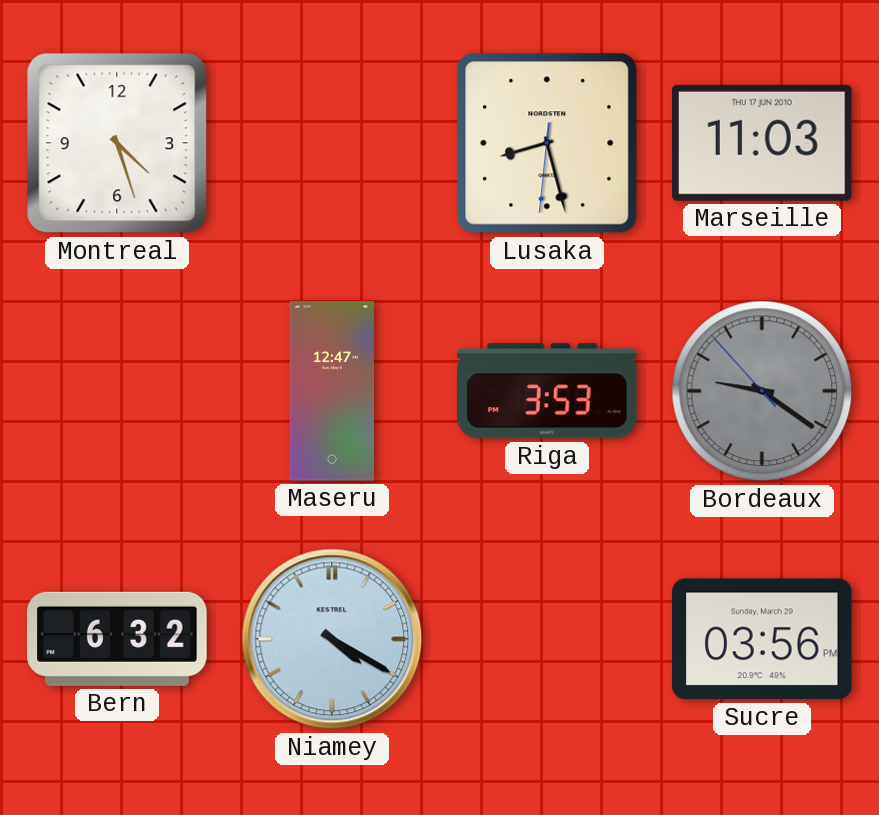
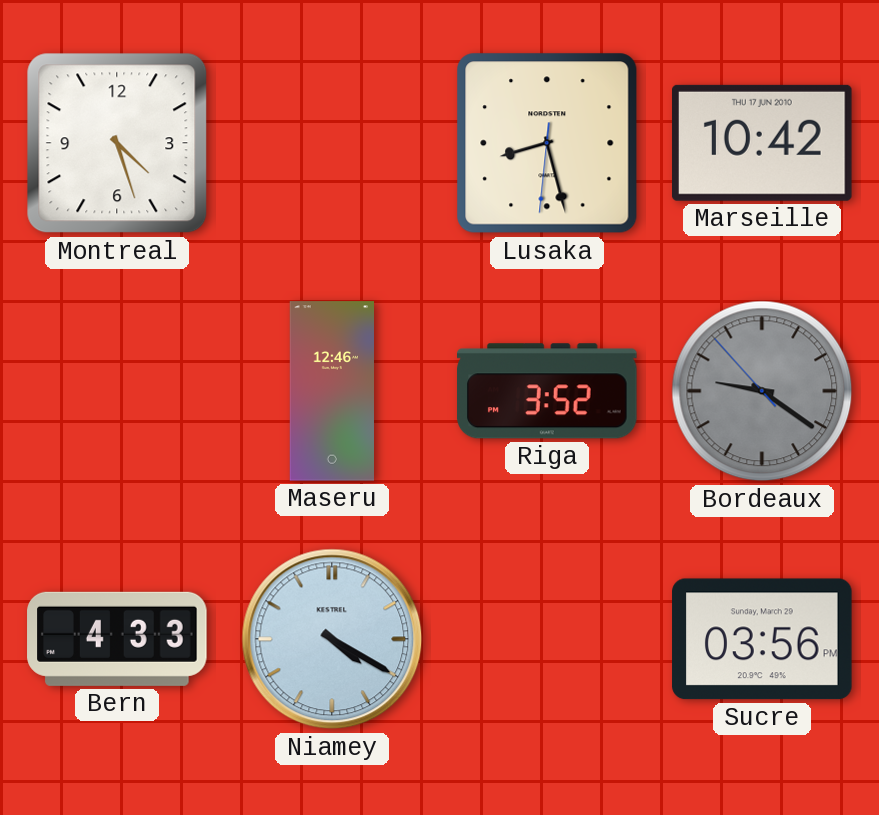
Marseille: 11:03 -> 10:42 (763, 143)
Maseru: 12:47 -> 12:46 (331, 391)
Riga: 3:53 -> 3:52 (547, 391)
Bern: 6:32 -> 4:33 (117, 639)
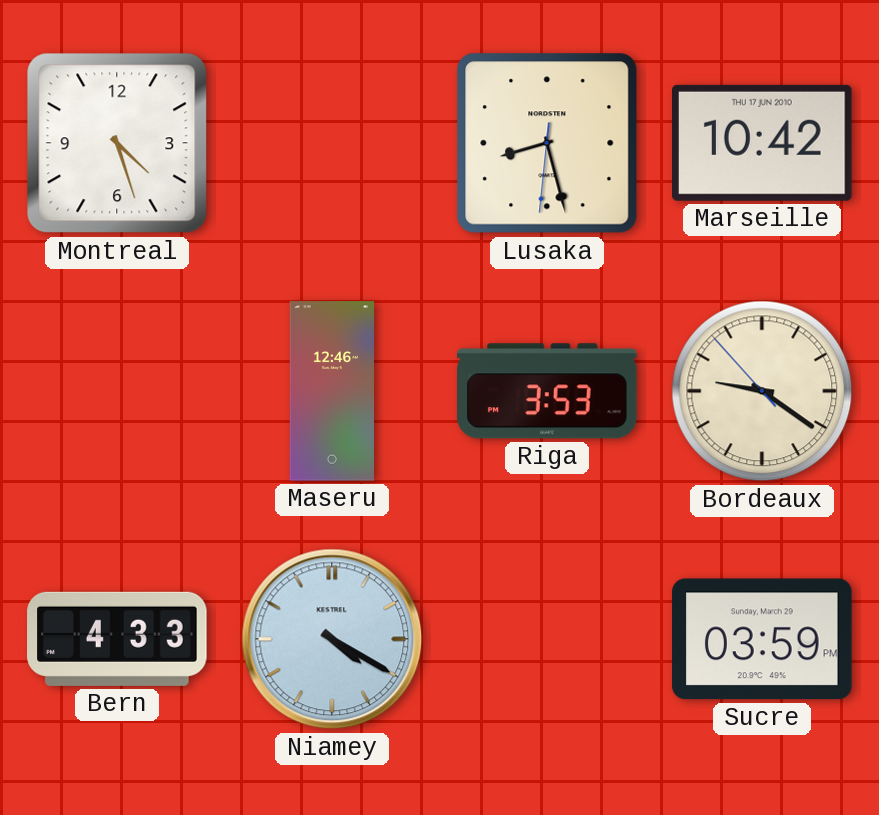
Riga: 3:52 -> 3:53 (547, 391)
Bordeaux dial: grey -> cream (762, 391)
Sucre: 03:56 -> 03:59 (762, 639)
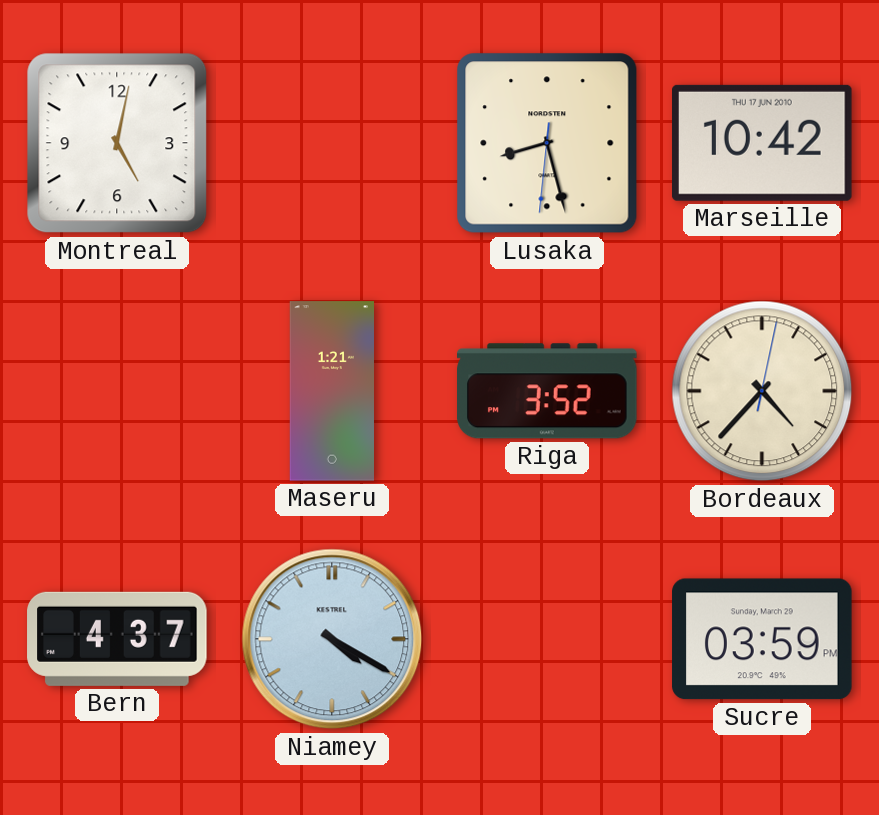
Montreal: 4:27 -> 5:02 (117, 143)
Maseru: 12:46 -> 1:21 (331, 391)
Riga: 3:53 -> 3:52 (547, 391)
Bordeaux: 9:20 -> 4:37 (762, 391)
Bern: 4:33 -> 4:37 (117, 639)
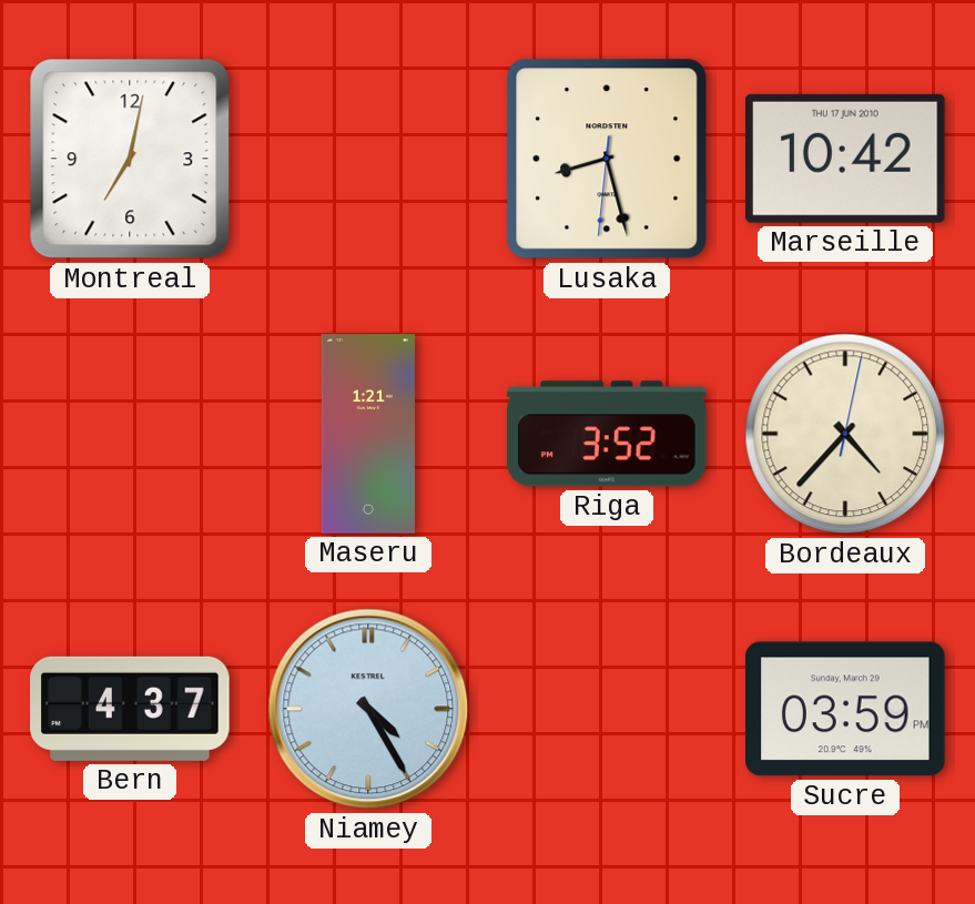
Montreal: 5:02 -> 7:02 (130, 159)
Niamey: 4:20 -> 4:25 (368, 709)
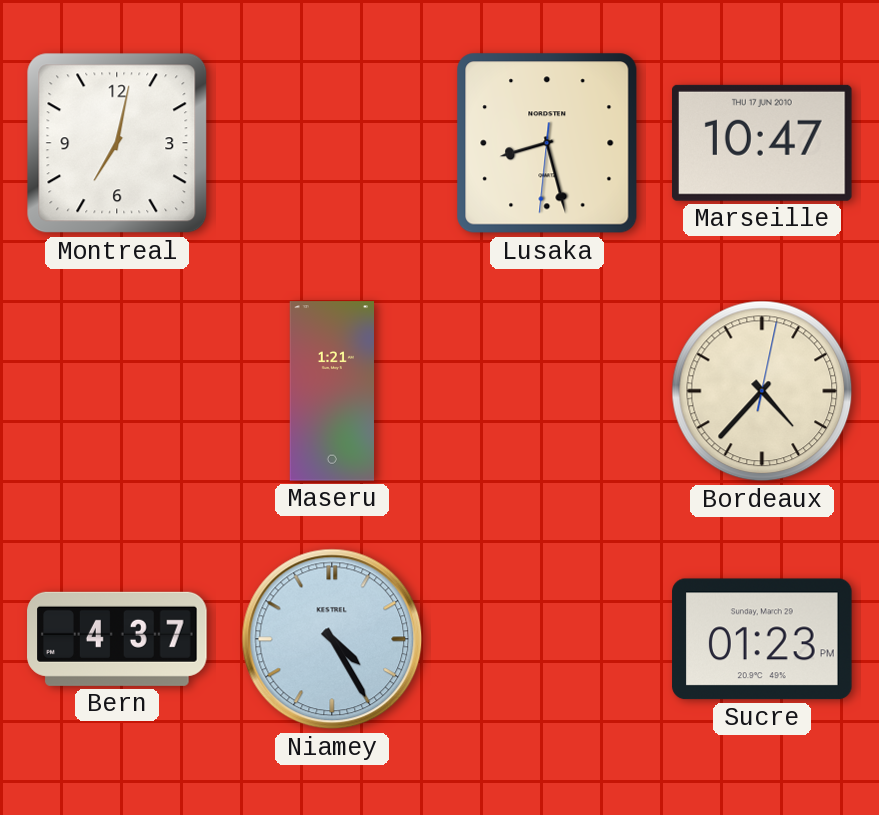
Marseille: 10:42 -> 10:47 (763, 143)
Riga: 3:52 -> none (607, 434)
Sucre: 03:59 -> 01:23 (762, 639)
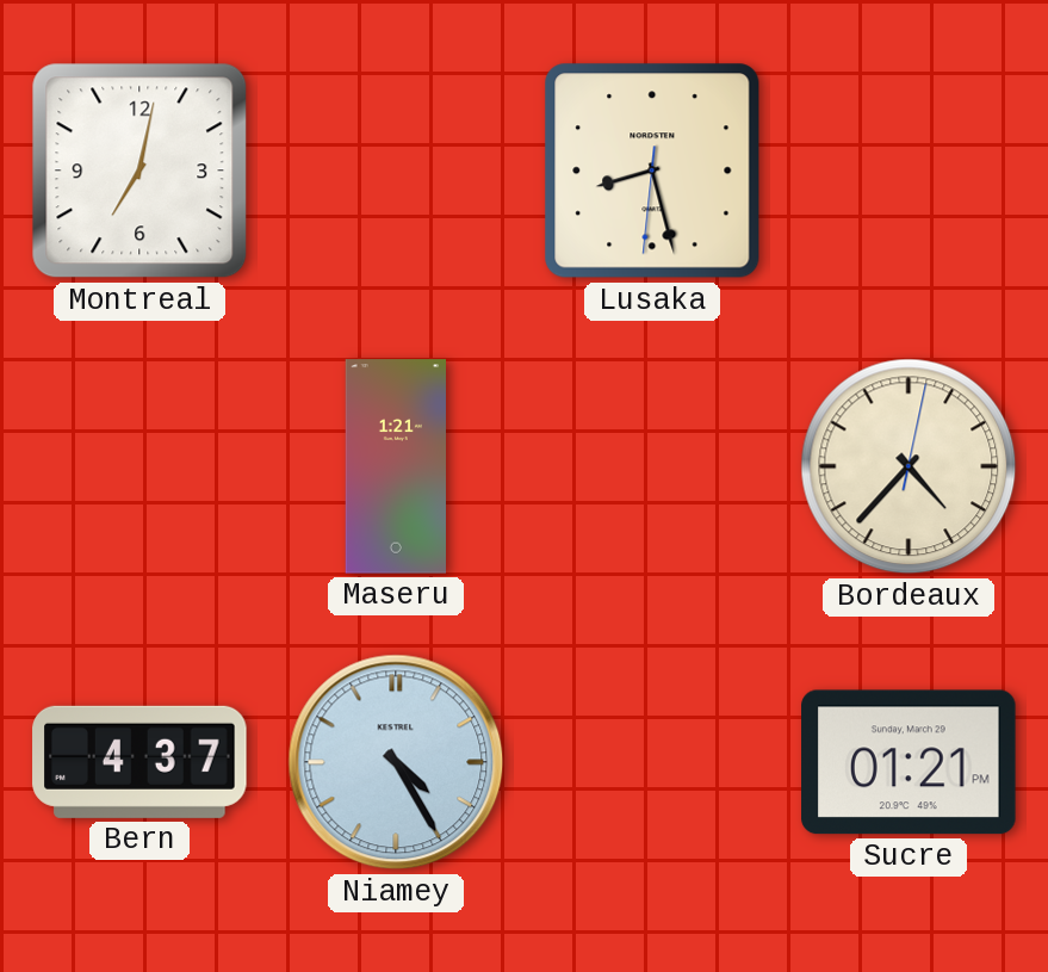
Marseille: 10:47 -> none (763, 143)
Sucre: 01:23 -> 01:21 (909, 762)
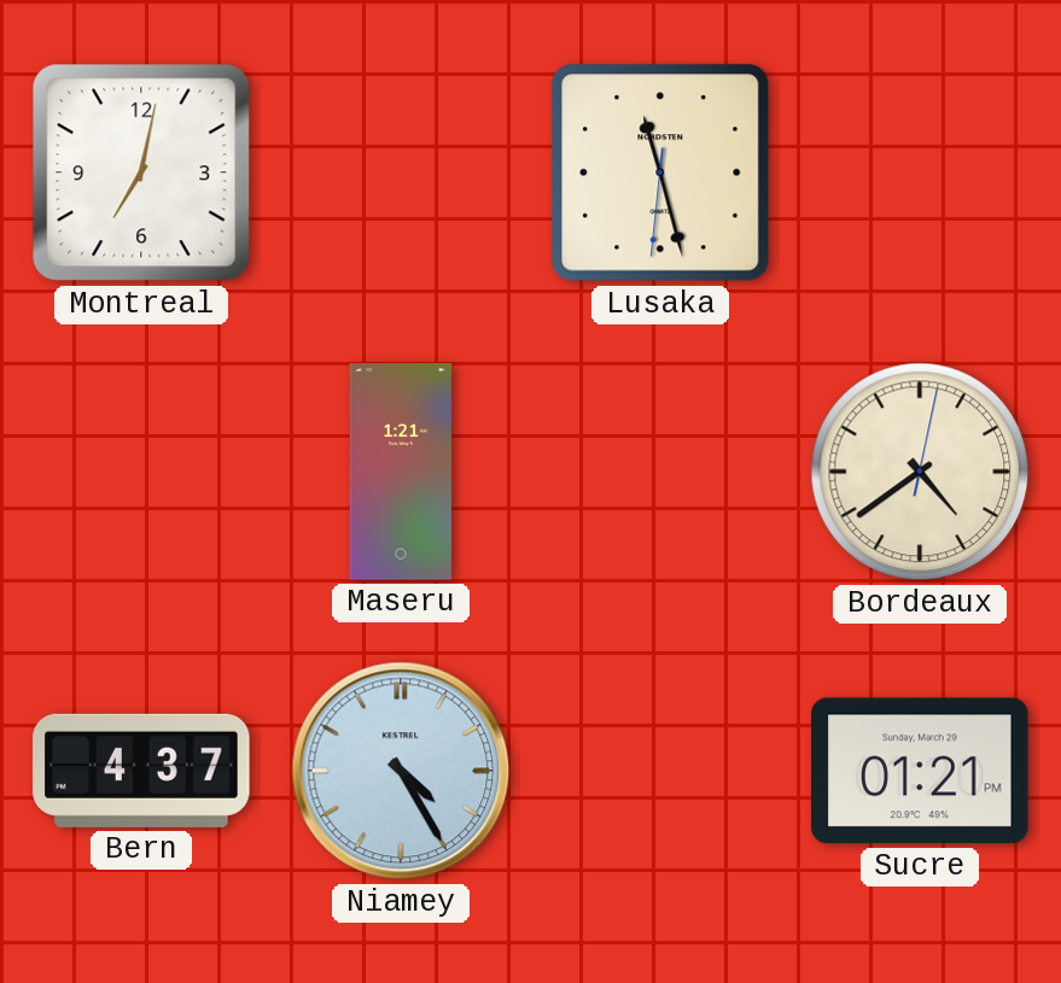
Lusaka: 8:27 -> 11:27 (660, 172)
Bordeaux: 4:37 -> 4:39 (920, 472)
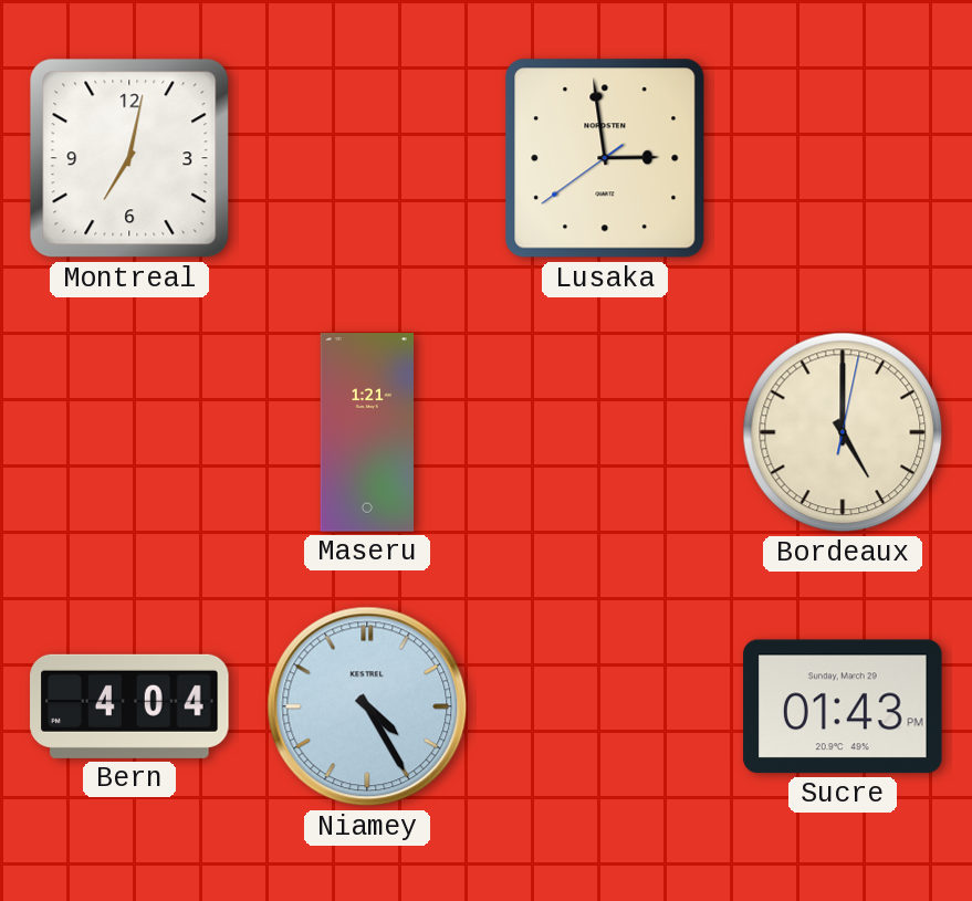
Lusaka: 11:27 -> 2:58 (605, 158)
Bordeaux: 4:39 -> 5:00 (843, 432)
Bern: 4:37 -> 4:04 (129, 706)
Sucre: 01:21 -> 01:43 (843, 706)
